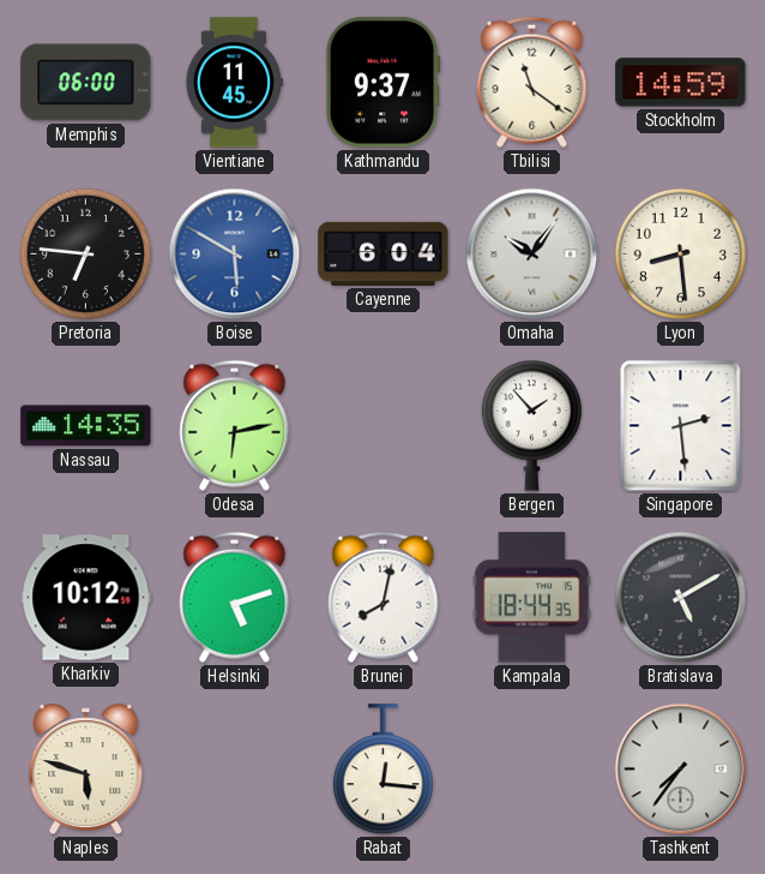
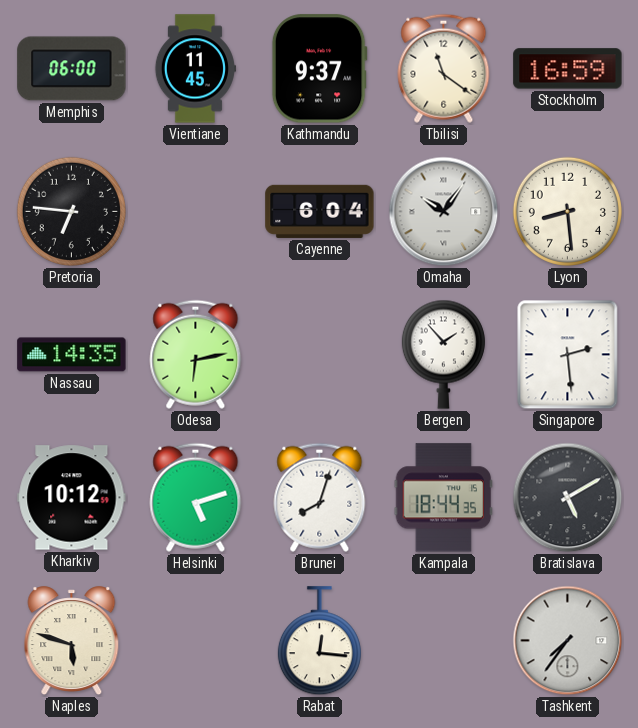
Stockholm: 14:59 -> 16:59 (568, 69)
Boise: 5:50 -> none (235, 255)
Brunei: 8:02 -> 8:03 (320, 497)
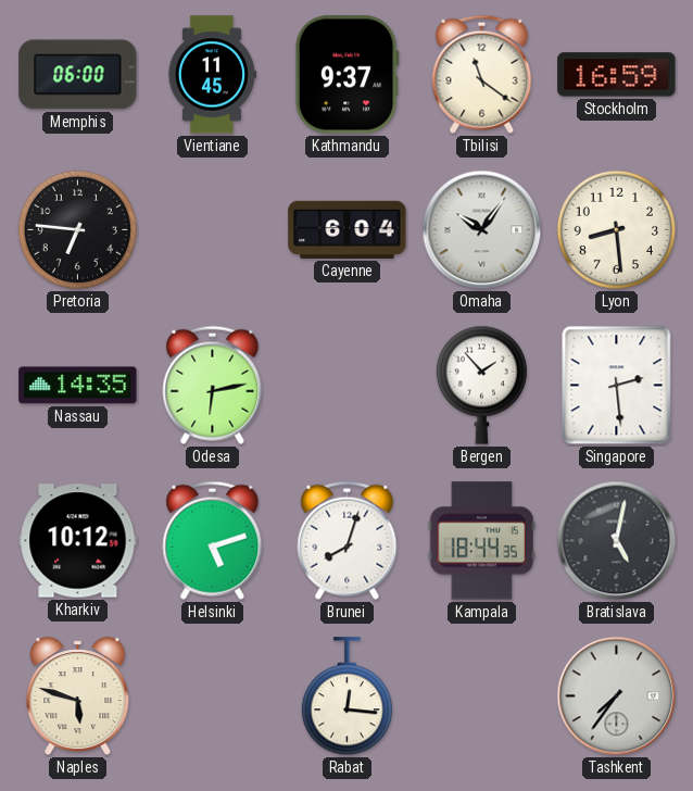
Bratislava: 5:10 -> 5:02 (617, 541)
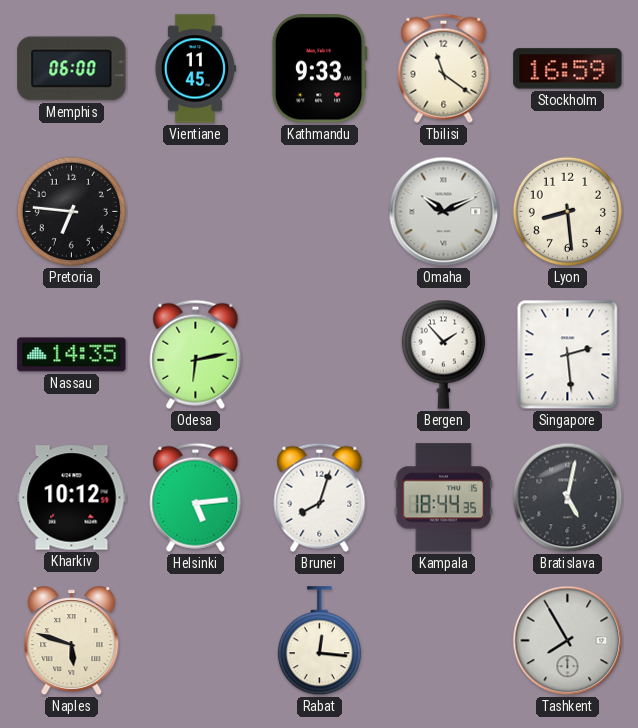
Kathmandu: 9:37 -> 9:33 (319, 69)
Cayenne: 6:04 -> none (348, 229)
Omaha: 10:06 -> 10:11 (444, 212)
Helsinki: 5:12 -> 5:14 (196, 497)
Tashkent: 7:36 -> 7:55 (568, 641)
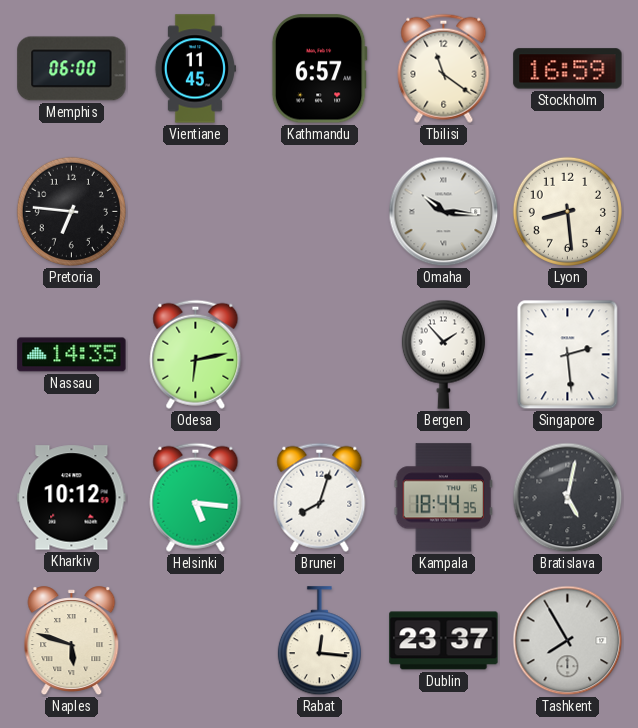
Kathmandu: 9:33 -> 6:57 (319, 69)
Omaha: 10:11 -> 10:16 (444, 212)
Helsinki: 5:14 -> 5:16 (196, 497)
Dublin: none -> 23:37 (444, 641)
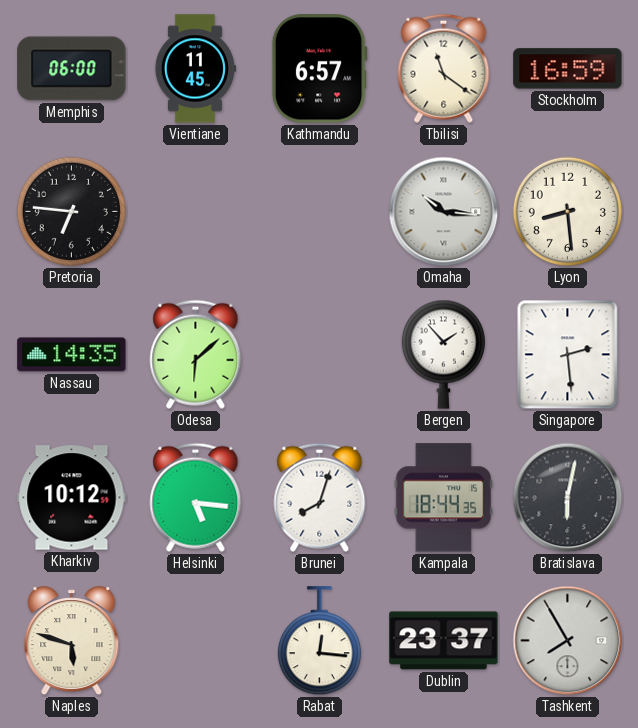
Odesa: 6:13 -> 6:08 (196, 354)
Bratislava: 5:02 -> 6:02 (568, 498)
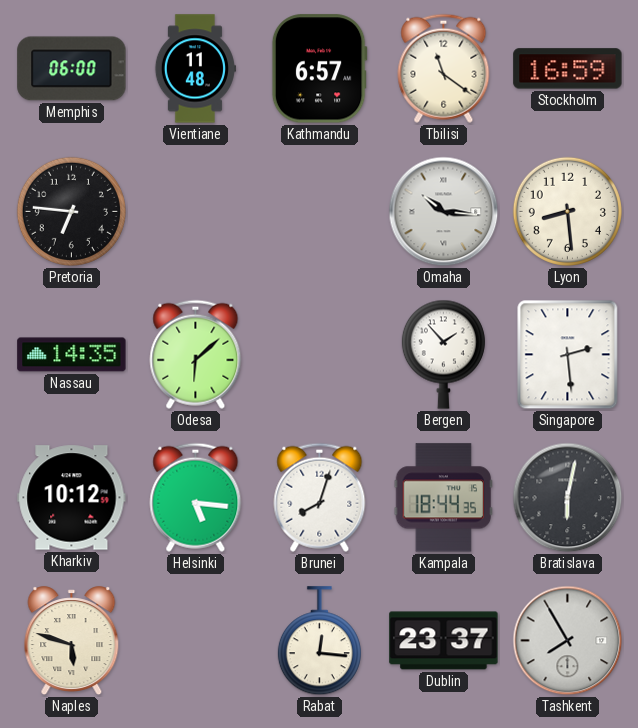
Vientiane: 11:45 -> 11:48 (195, 69)
